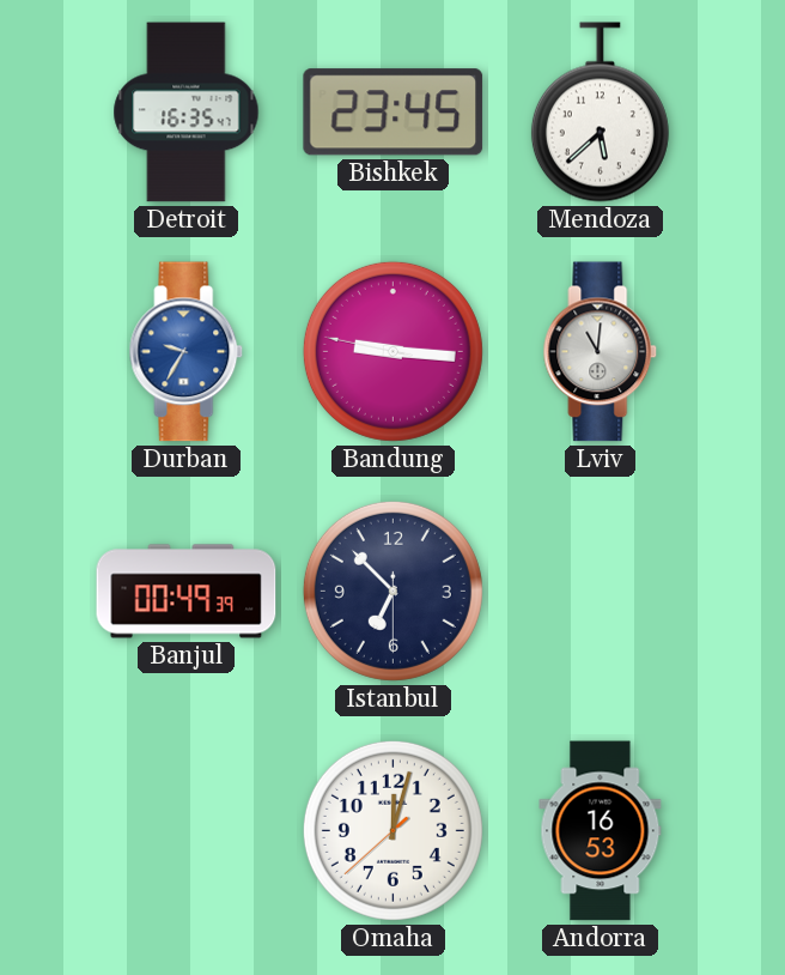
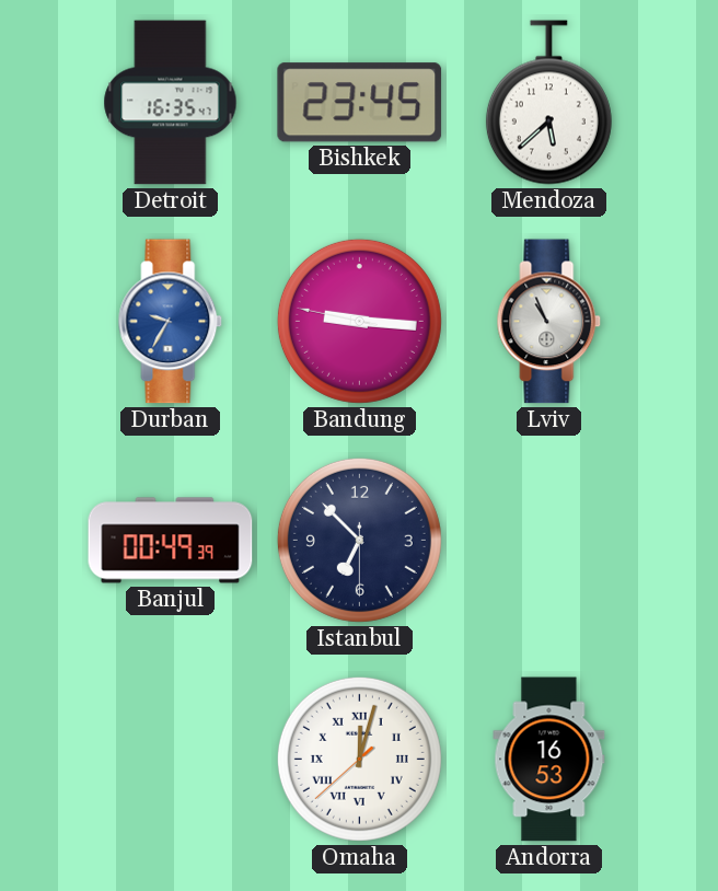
Lviv: 11:01 -> 10:56 (549, 322)
Omaha numerals: Arabic -> Roman (359, 759)
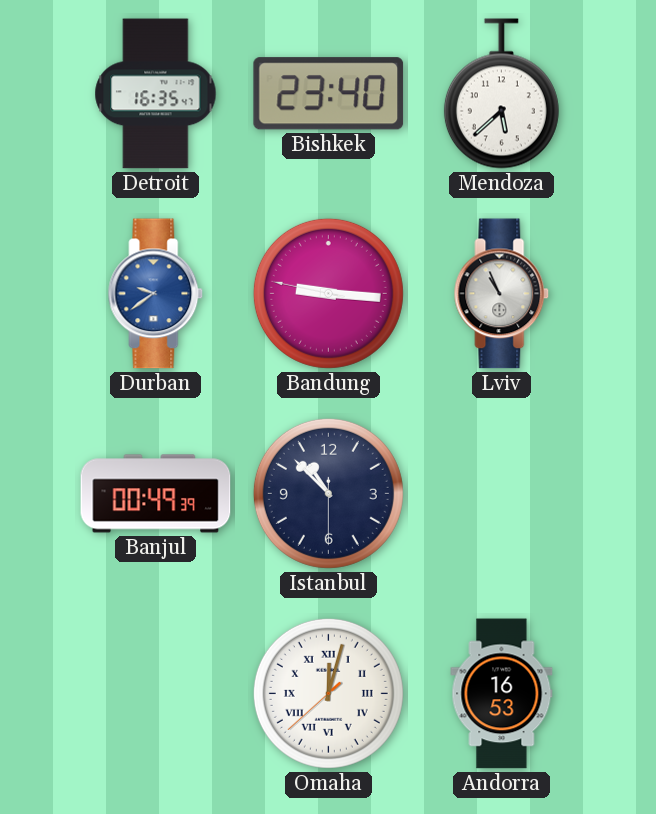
Bishkek: 23:45 -> 23:40 (329, 94)
Durban: 9:35 -> 9:39 (156, 294)
Istanbul: 6:52 -> 10:52 (328, 493)
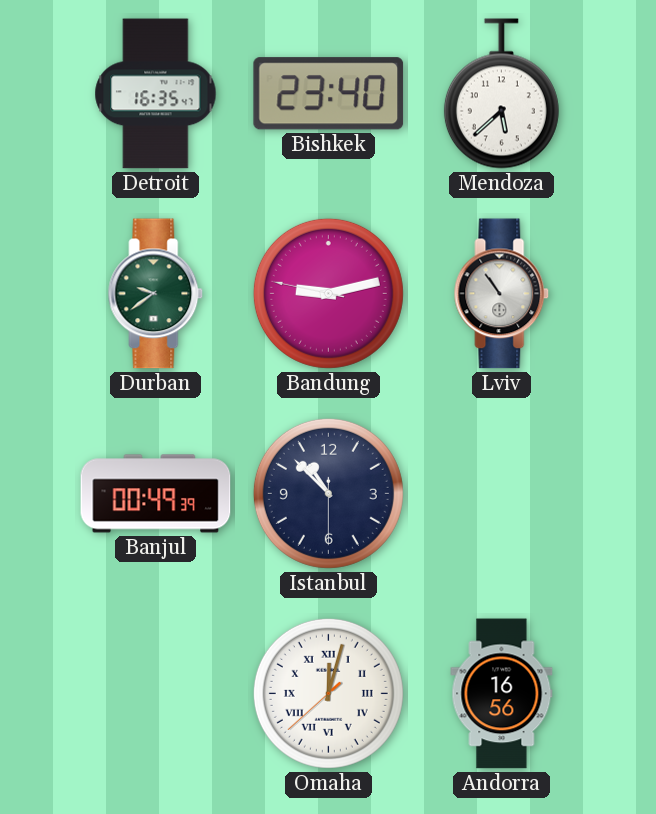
Durban dial: blue -> green (156, 294)
Bandung: 9:15 -> 9:12 (328, 293)
Lviv: 10:56 -> 10:54 (502, 294)
Andorra: 16:53 -> 16:56 (502, 694)
